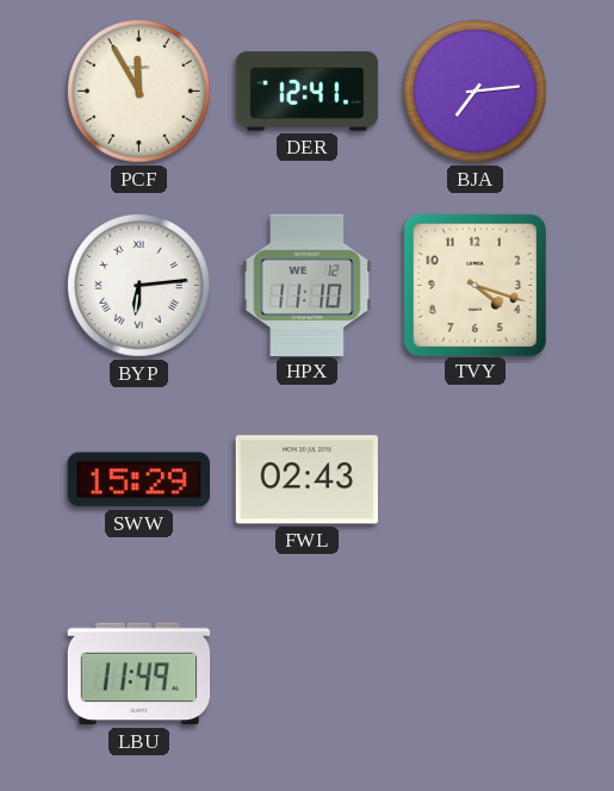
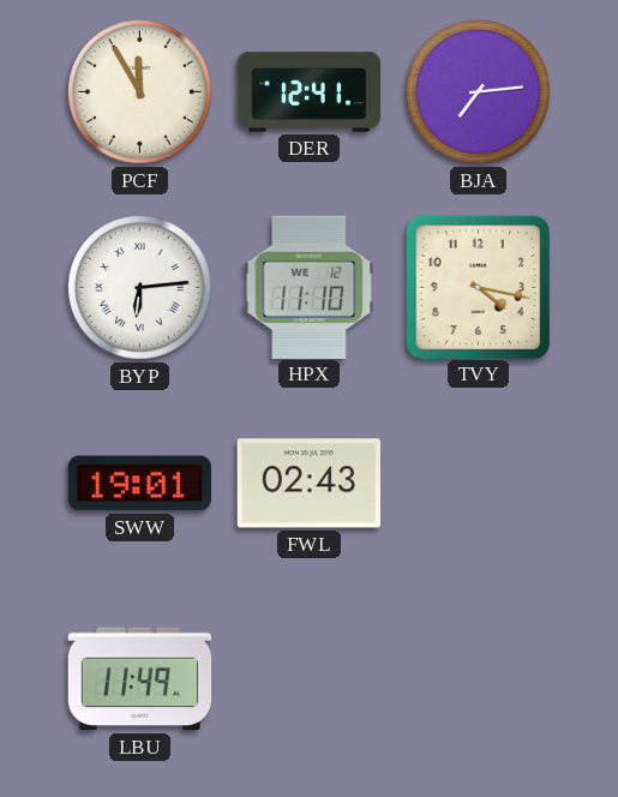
TVY: 4:18 -> 4:17 (478, 287)
SWW: 15:29 -> 19:01 (139, 484)
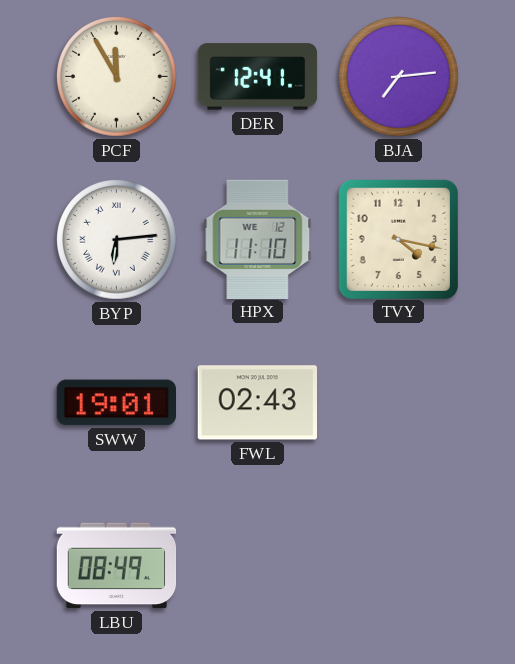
LBU: 11:49 -> 08:49 (117, 566)
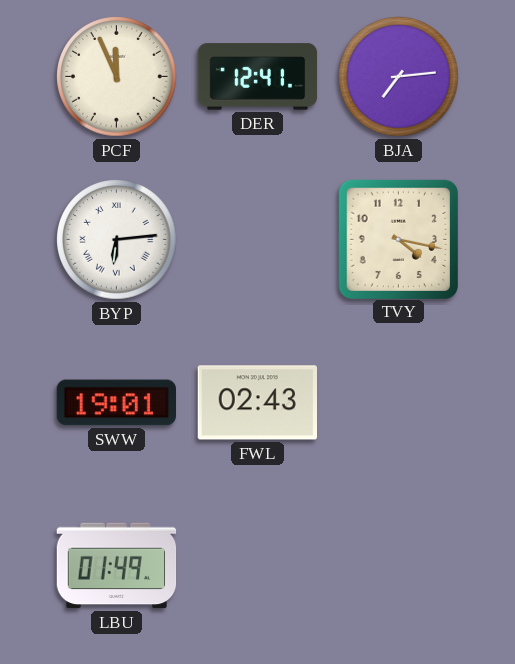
PCF: 11:55 -> 11:56 (117, 77)
HPX: 11:10 -> none (258, 239)
LBU: 08:49 -> 01:49 (117, 566)
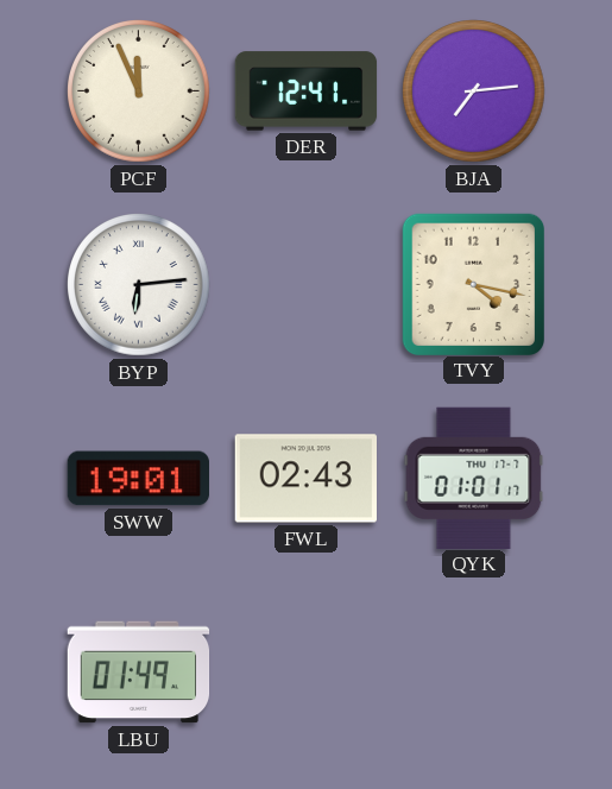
QYK: none -> 01:01 (474, 478)
